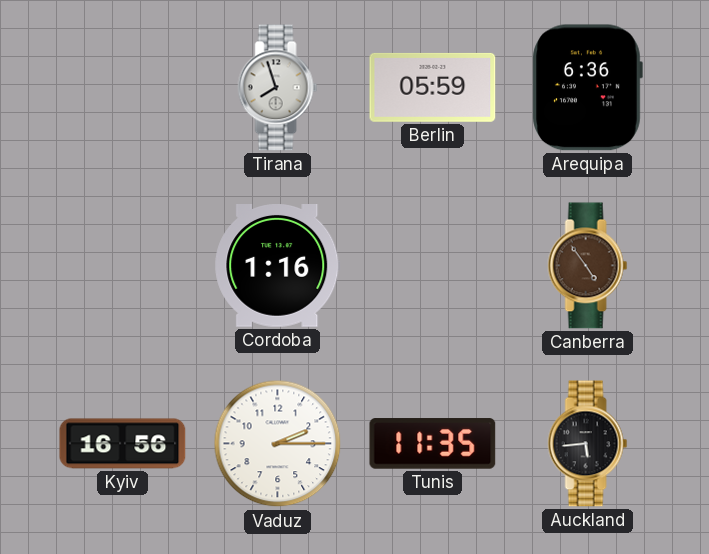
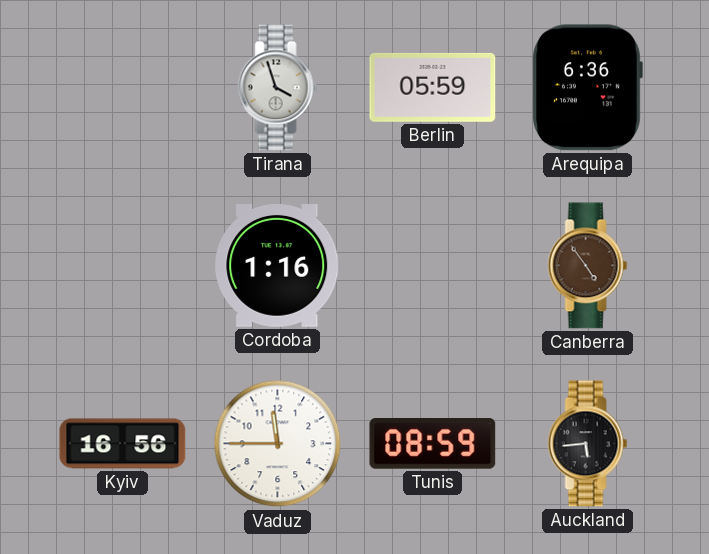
Tirana: 7:57 -> 3:57 (278, 88)
Vaduz: 2:15 -> 11:45 (278, 444)
Tunis: 11:35 -> 08:59 (433, 444)
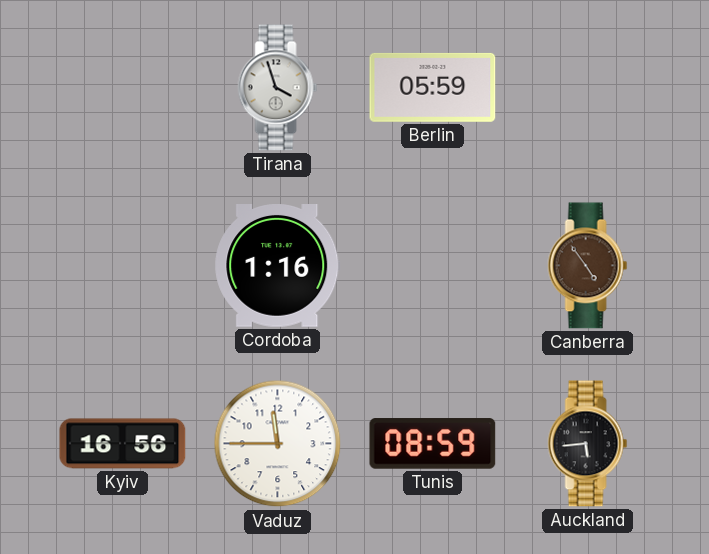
Arequipa: 6:36 -> none (587, 88)
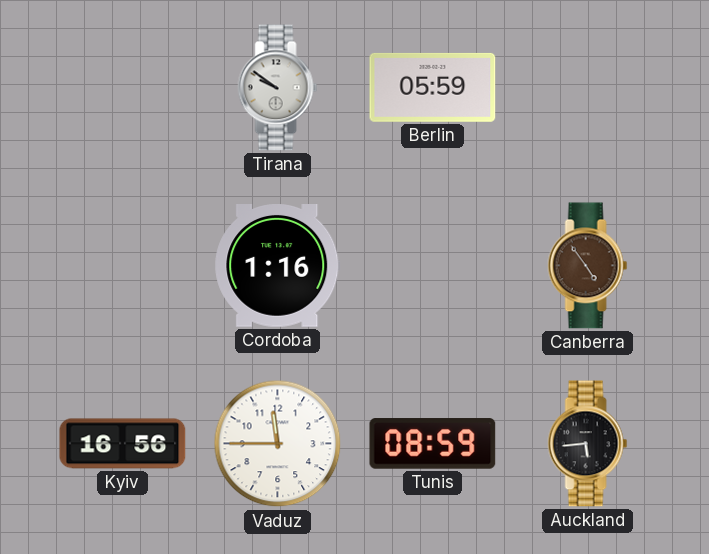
Tirana: 3:57 -> 9:51 (278, 88)
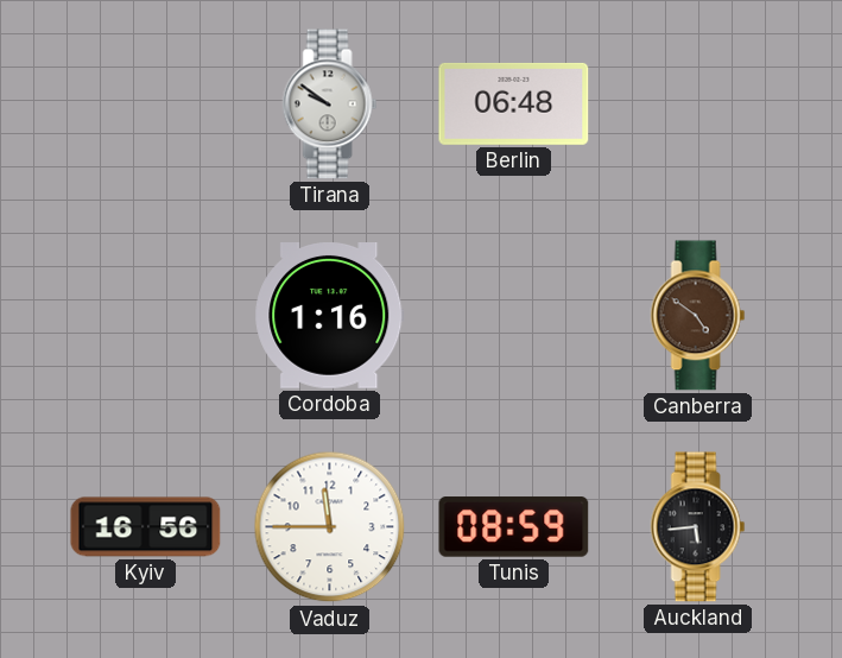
Berlin: 05:59 -> 06:48 (514, 103)
Canberra: 4:54 -> 4:51 (698, 316)
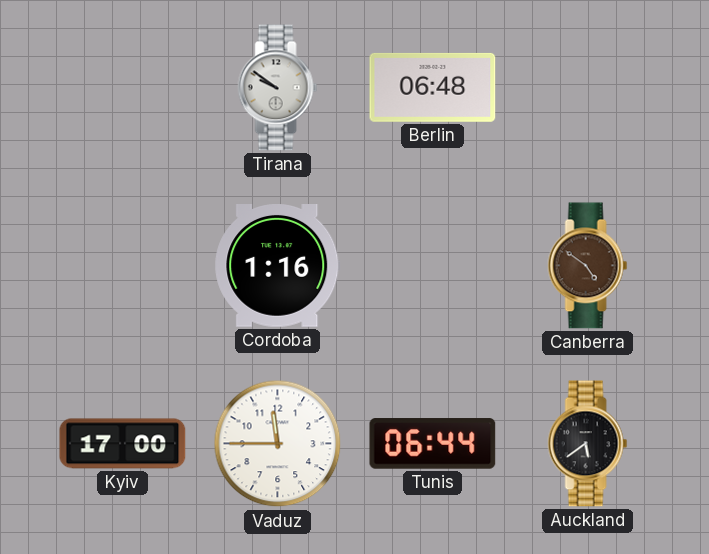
Kyiv: 16:56 -> 17:00 (123, 444)
Tunis: 08:59 -> 06:44 (433, 444)
Auckland: 5:44 -> 5:39 (588, 444)
